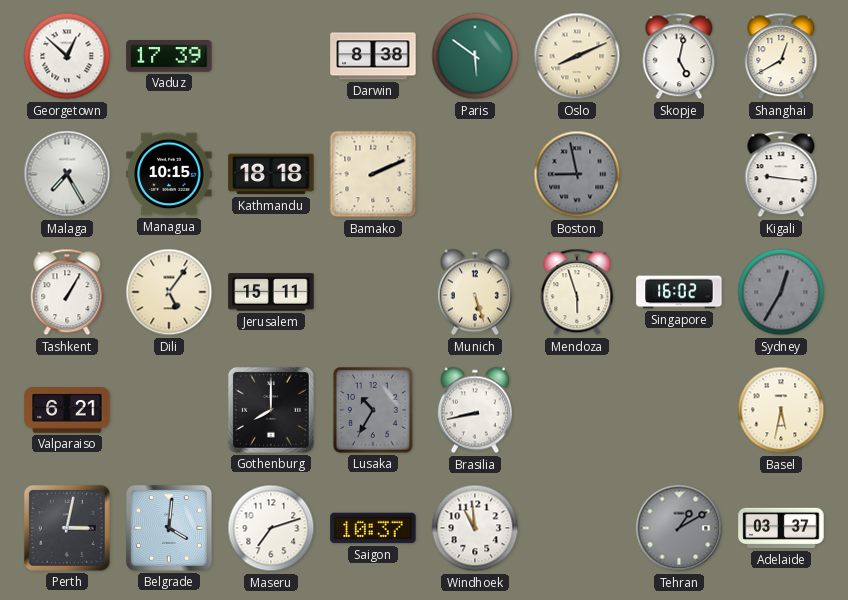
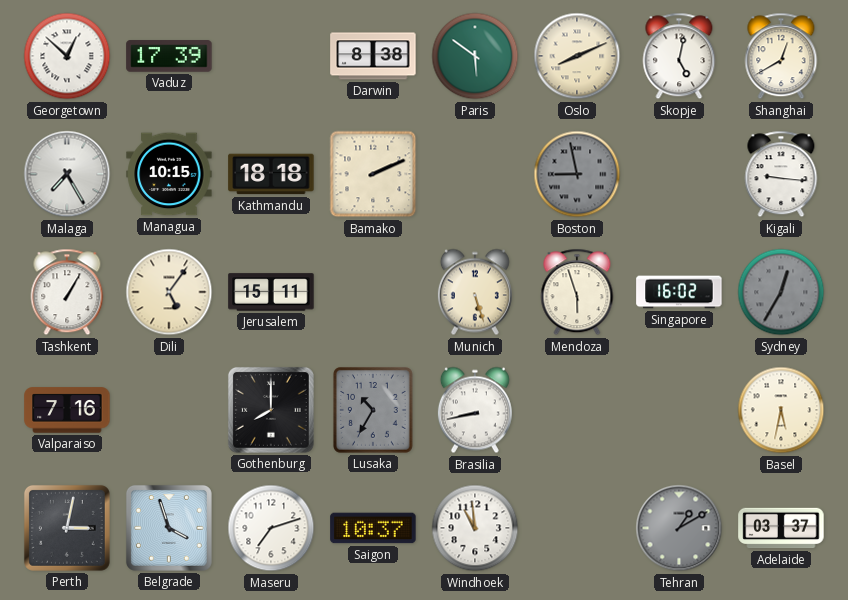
Valparaiso: 6:21 -> 7:16 (67, 410)
Belgrade: 4:01 -> 3:57 (169, 528)
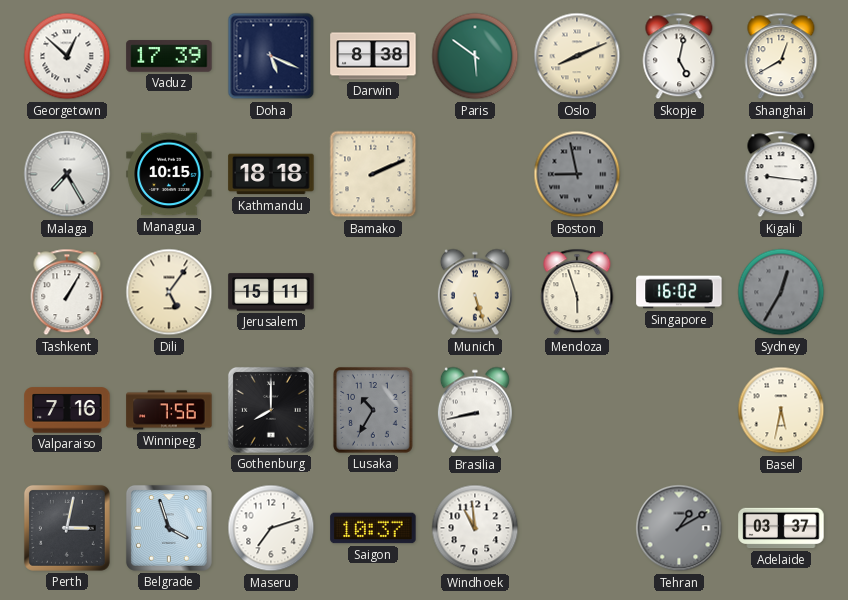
Doha: none -> 5:19 (271, 56)
Winnipeg: none -> 7:56 (169, 410)
